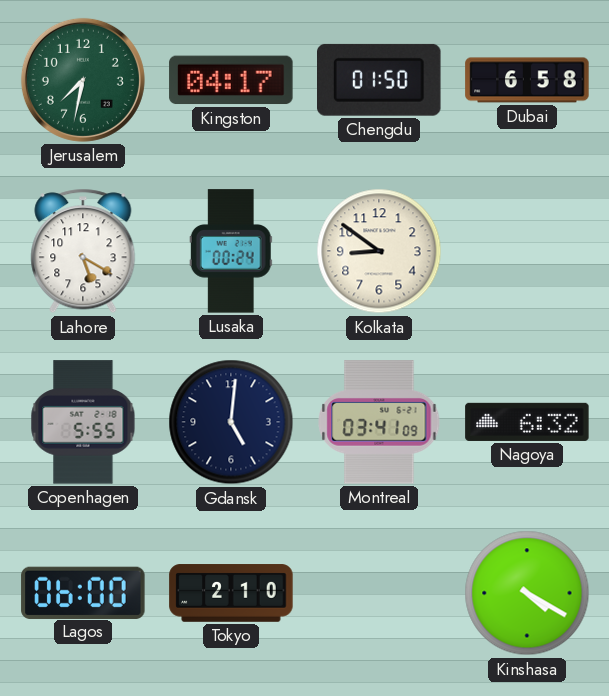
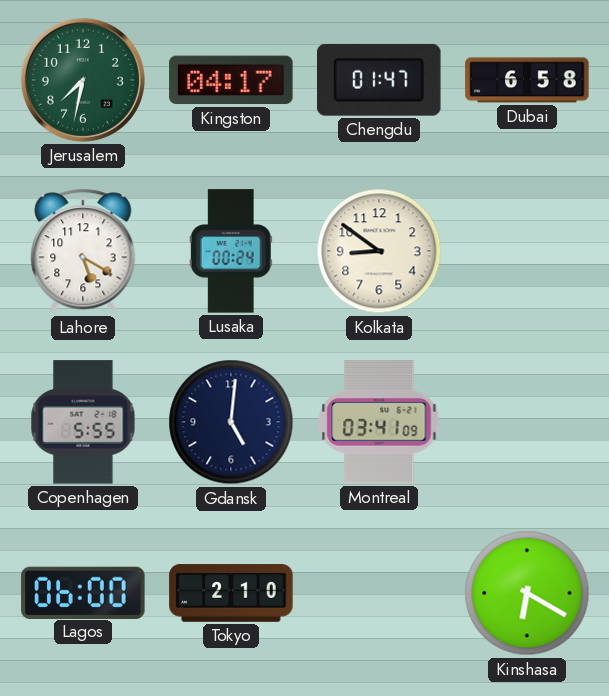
Chengdu: 01:50 -> 01:47 (379, 80)
Nagoya: 6:32 -> none (527, 422)
Kinshasa: 4:20 -> 6:20 (527, 593)
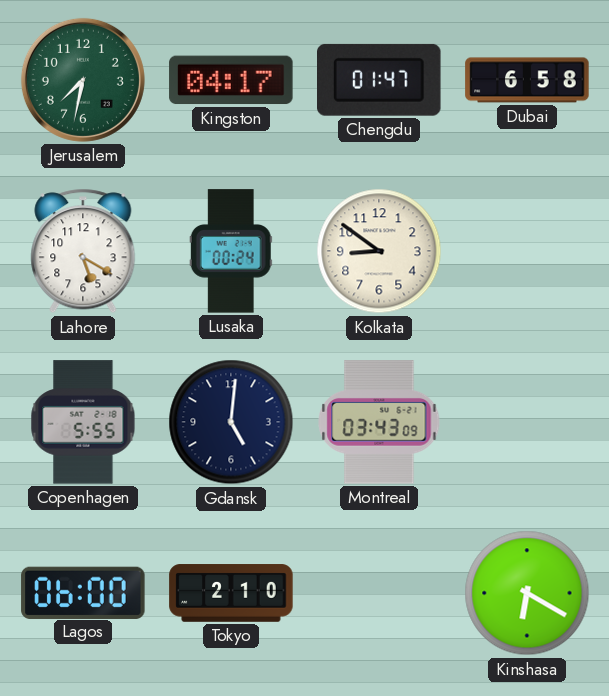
Montreal: 03:41 -> 03:43 (379, 422)
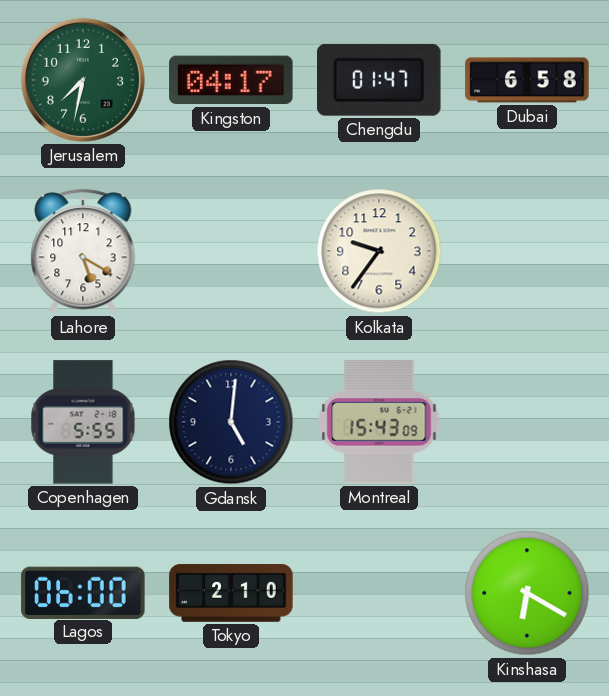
Lusaka: 00:24 -> none (231, 251)
Kolkata: 8:51 -> 9:36 (379, 251)
Montreal: 03:43 -> 15:43 (379, 422)
